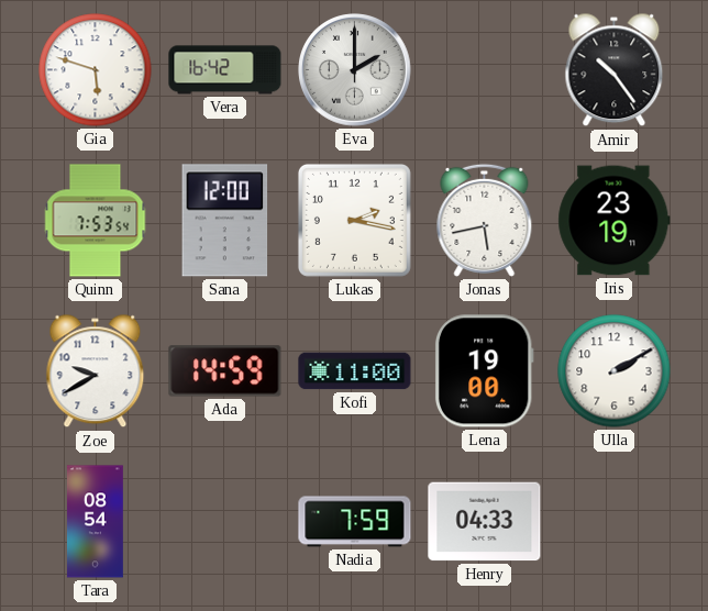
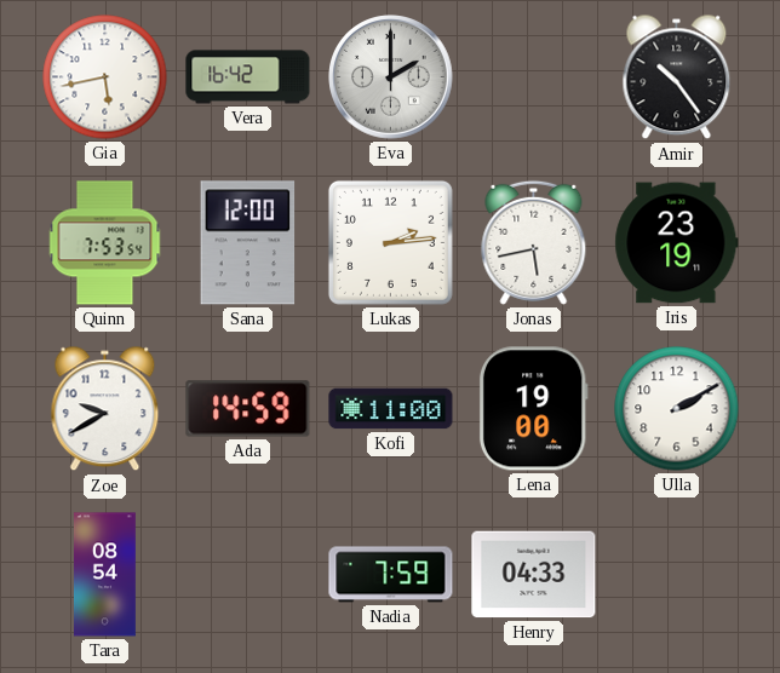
Gia: 5:48 -> 5:43 (105, 77)
Lukas: 2:17 -> 2:14 (390, 242)
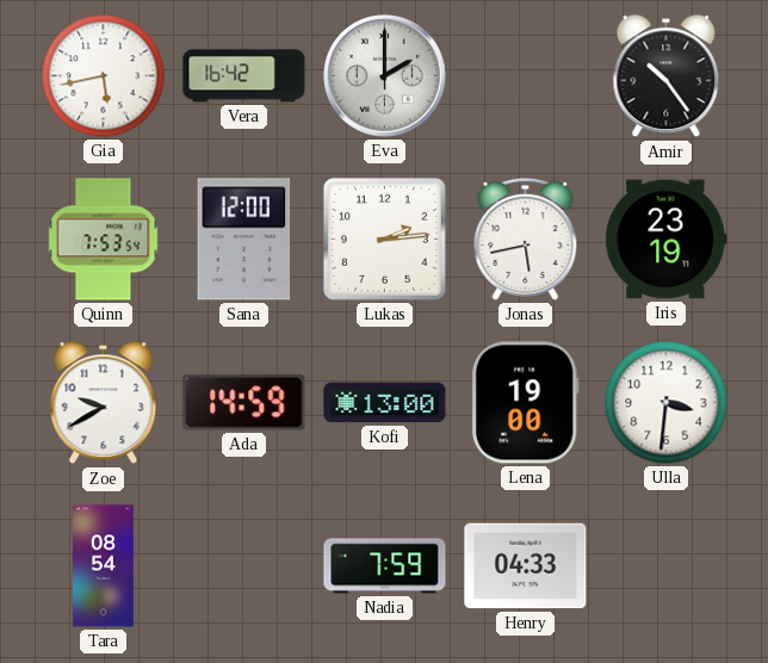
Kofi: 11:00 -> 13:00 (385, 403)
Ulla: 2:10 -> 3:31 (667, 403)
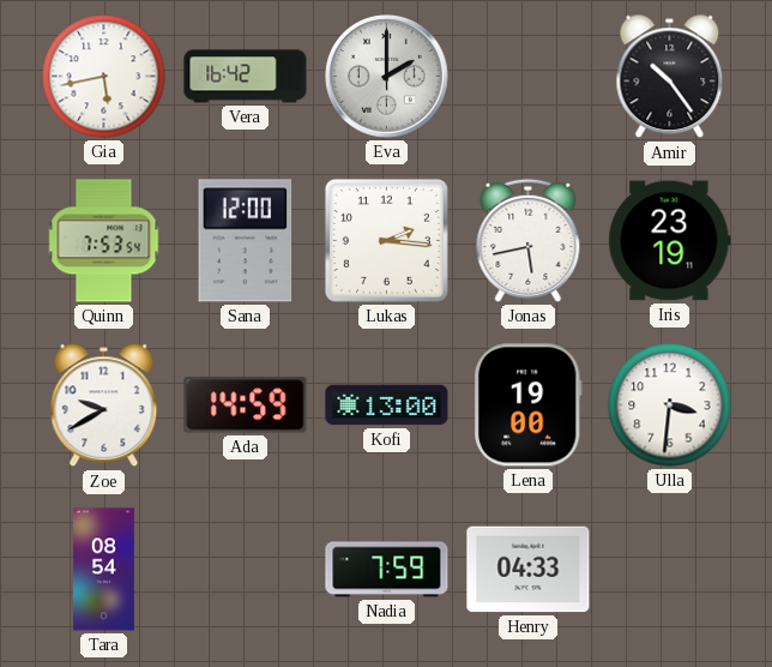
Lukas: 2:14 -> 2:16 (386, 240)
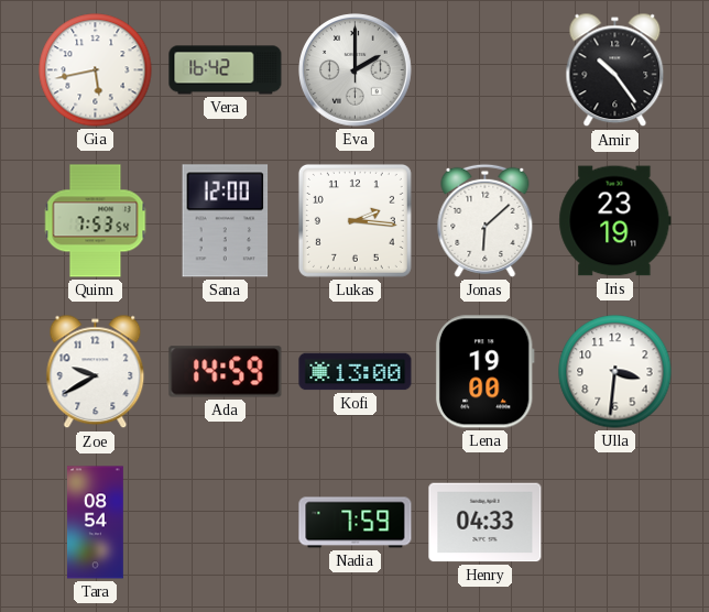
Jonas: 5:43 -> 6:08 (486, 220)
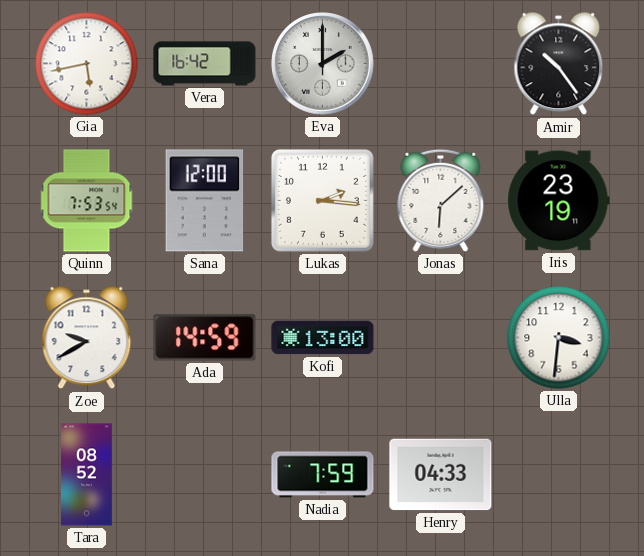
Lena: 19:00 -> none (484, 372)
Tara: 08:54 -> 08:52 (87, 475)
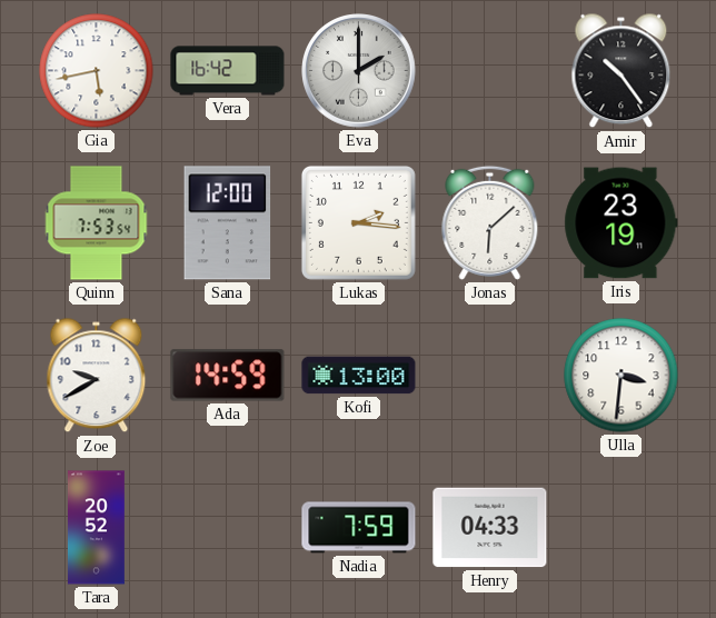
Tara: 08:52 -> 20:52 (97, 528)
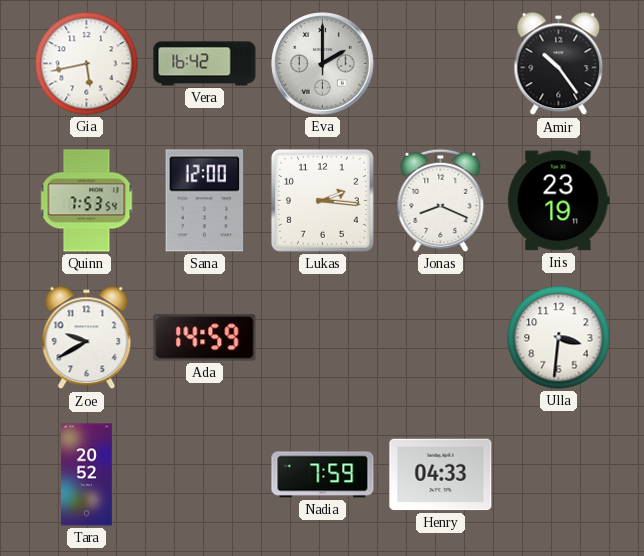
Jonas: 6:08 -> 8:19 (441, 200)
Kofi: 13:00 -> none (359, 376)
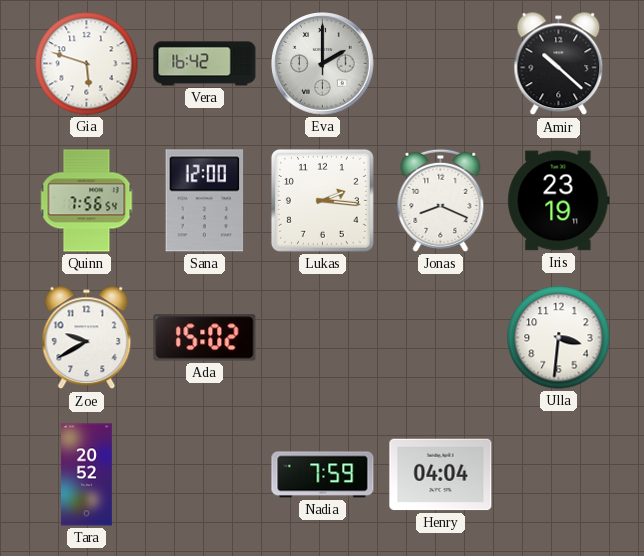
Gia: 5:43 -> 5:48 (87, 64)
Amir: 10:24 -> 10:22 (559, 64)
Quinn: 7:53 -> 7:56 (87, 201)
Ada: 14:59 -> 15:02 (205, 338)
Henry: 04:33 -> 04:04 (441, 475)
